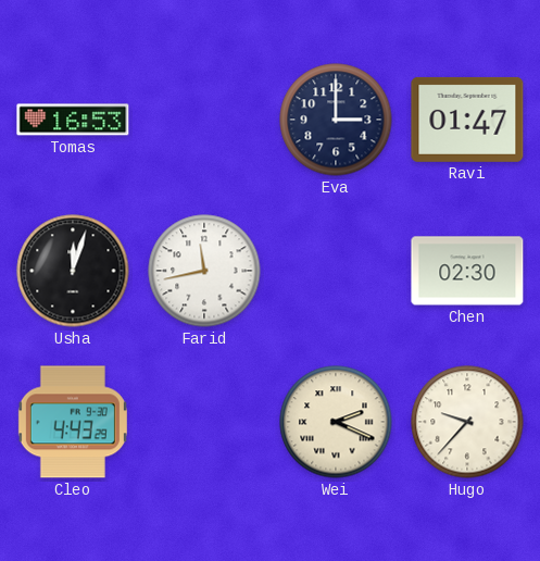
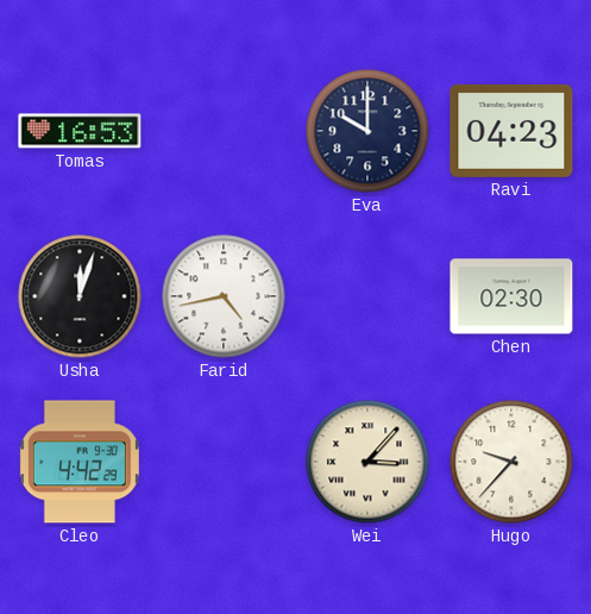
Eva: 3:00 -> 10:00 (367, 131)
Ravi: 01:47 -> 04:23 (511, 131)
Farid: 11:43 -> 4:43 (224, 296)
Cleo: 4:43 -> 4:42 (80, 462)
Wei: 2:19 -> 3:07 (367, 462)
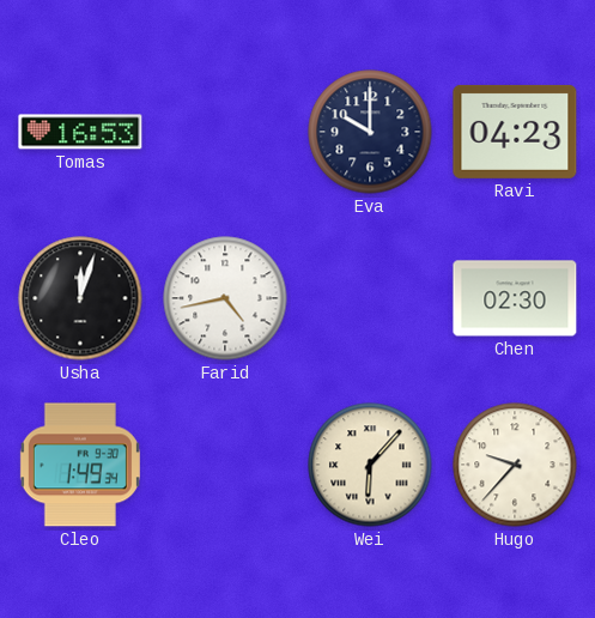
Cleo: 4:42 -> 1:49 (80, 465)
Wei: 3:07 -> 6:07 (370, 465)
